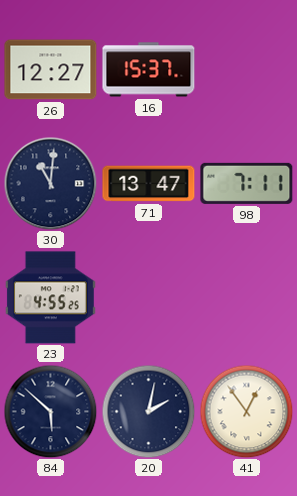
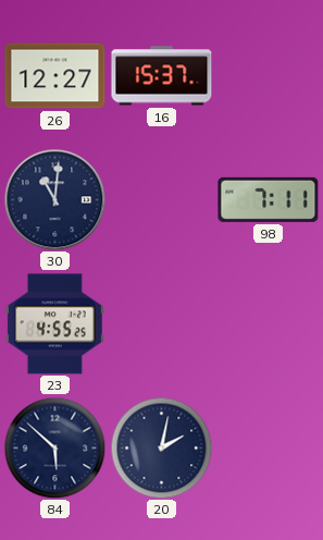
71: 13:47 -> none (149, 184)
41: 12:54 -> none (246, 411)
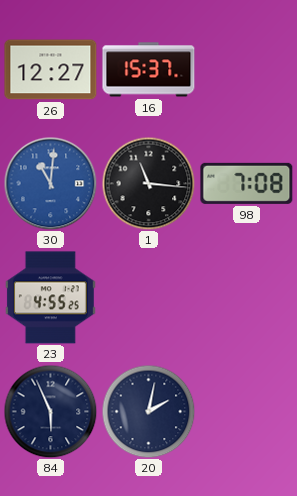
30 dial: navy -> blue (50, 183)
1: none -> 11:16 (148, 183)
98: 7:11 -> 7:08 (247, 183)
84: 5:52 -> 5:56 (50, 411)
